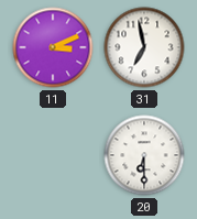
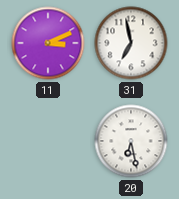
20: 6:30 -> 6:28 (131, 141)
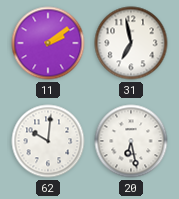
11: 3:11 -> 2:09 (48, 43)
62: none -> 10:01 (48, 141)
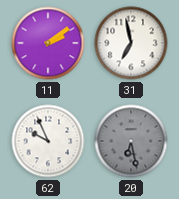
62: 10:01 -> 9:56 (48, 141)
20 dial: white -> grey (131, 141)
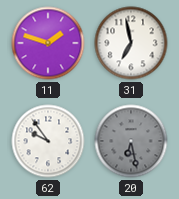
11: 2:09 -> 1:48 (48, 43)
62: 9:56 -> 9:54 (48, 141)
